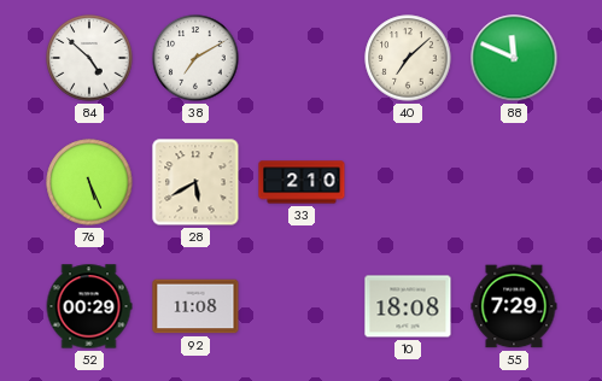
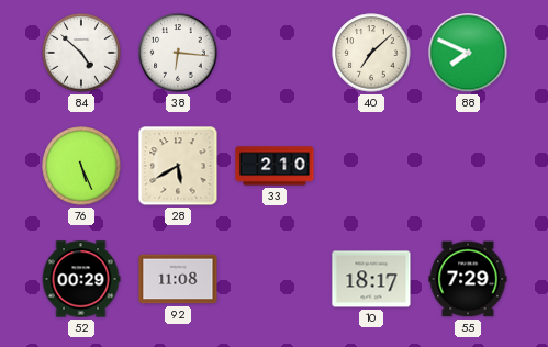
38: 7:10 -> 6:16 (178, 53)
88: 11:49 -> 7:49 (468, 53)
10: 18:08 -> 18:17 (371, 279)
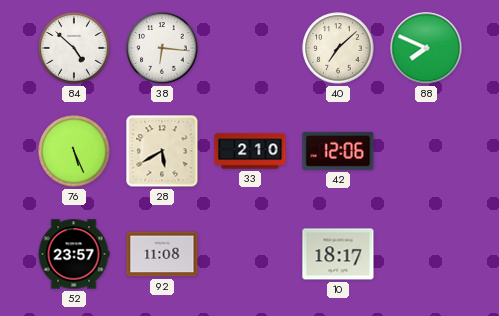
42: none -> 12:06 (338, 151)
52: 00:29 -> 23:57 (74, 254)
55: 7:29 -> none (468, 279)
